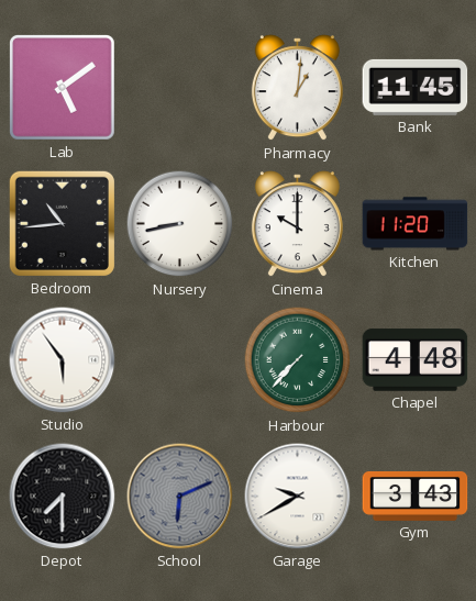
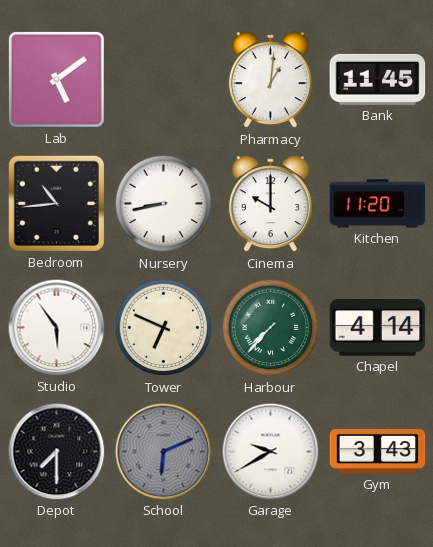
Tower: none -> 6:49 (164, 328)
Chapel: 4:48 -> 4:14 (378, 328)
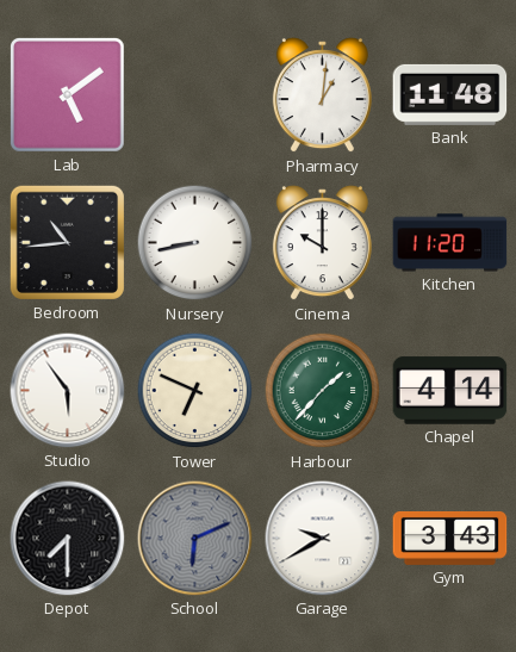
Bank: 11:45 -> 11:48 (450, 94)
Harbour: 7:37 -> 1:37 (323, 391)
